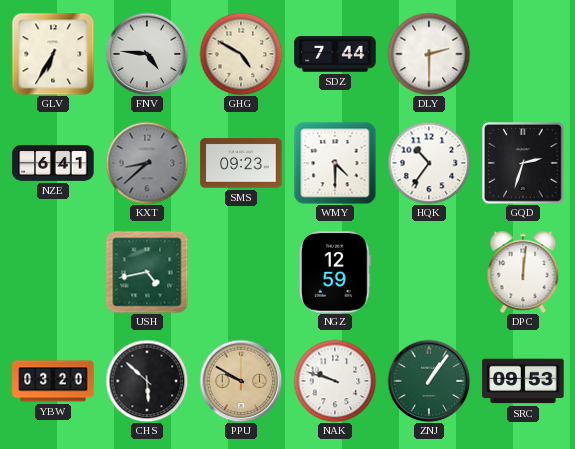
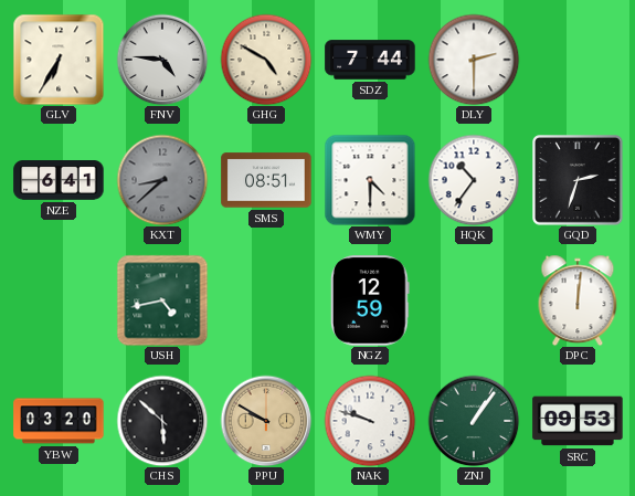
SMS: 09:23 -> 08:51 (266, 180)
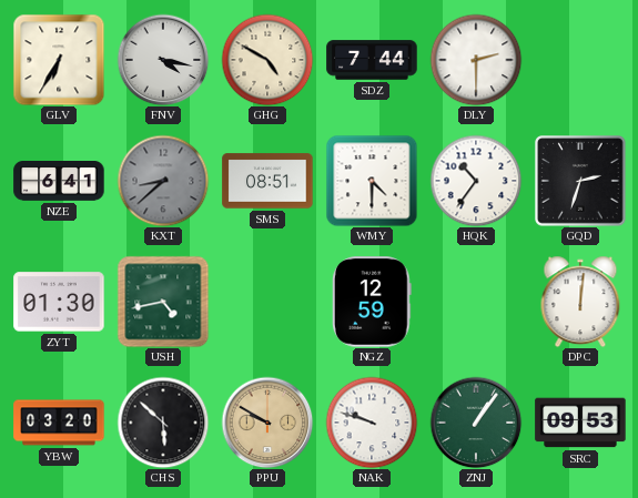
FNV: 4:46 -> 4:17 (163, 60)
ZYT: none -> 01:30 (59, 302)
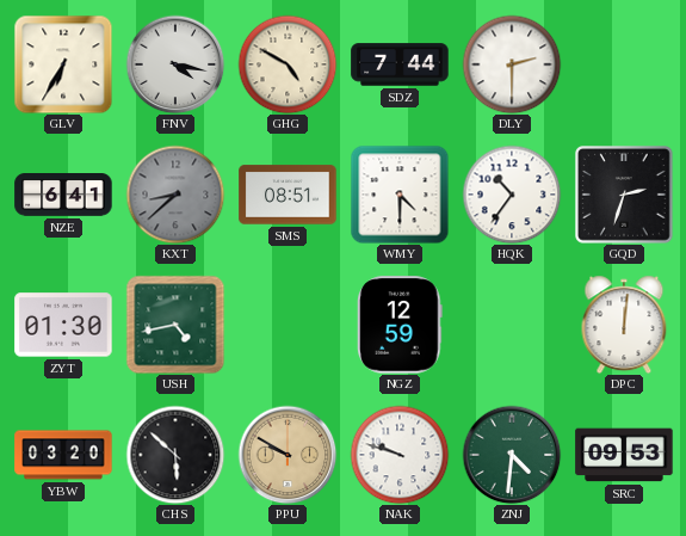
ZNJ: 1:06 -> 4:31 (512, 455)
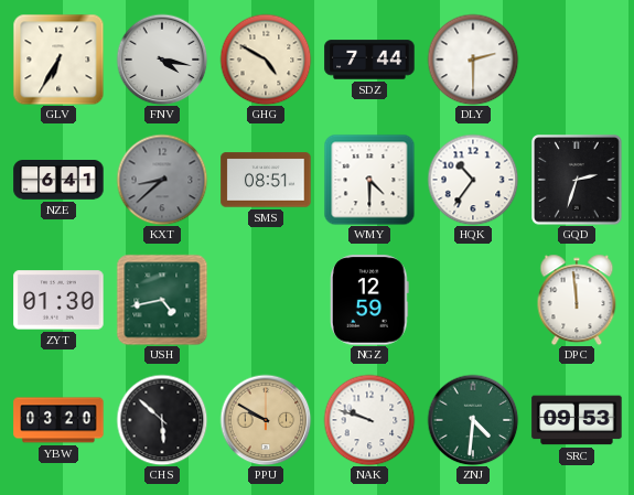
DPC: 12:01 -> 11:59 (577, 300)
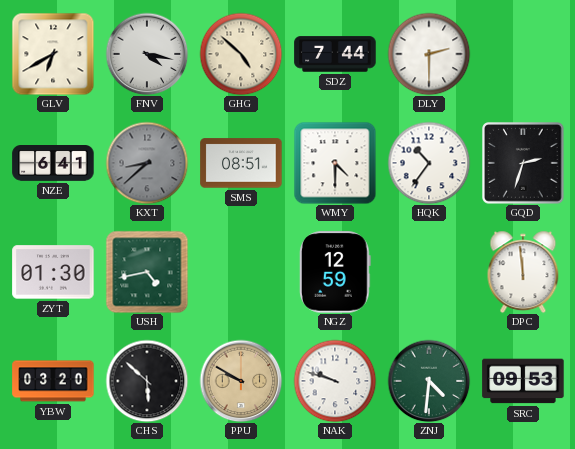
GLV: 6:35 -> 6:40 (53, 54)
GHG: 4:50 -> 4:52 (241, 54)
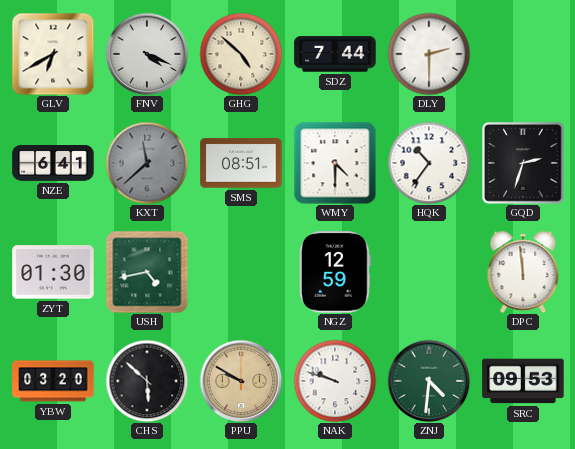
FNV: 4:17 -> 4:19 (147, 54)
KXT: 8:38 -> 11:38 (147, 163)
